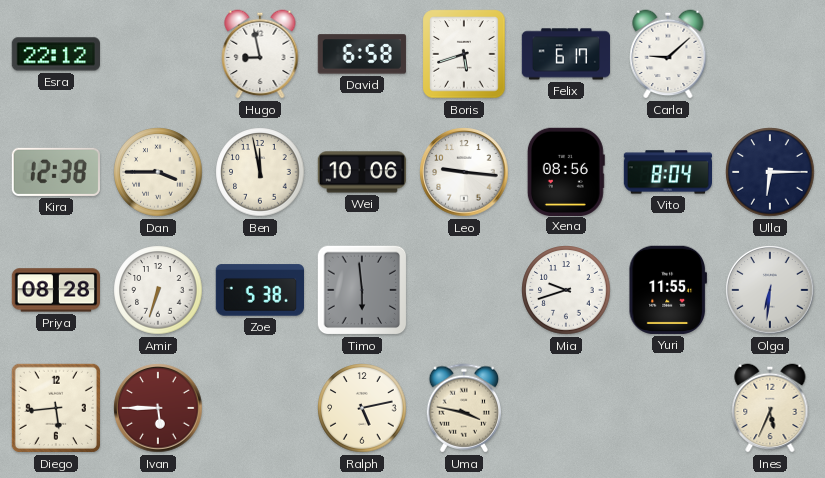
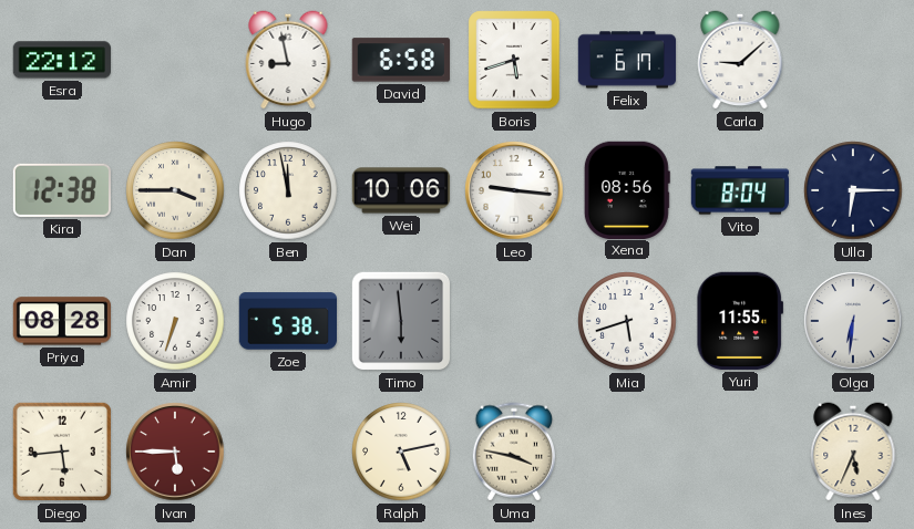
Mia: 9:42 -> 5:42 (627, 321)
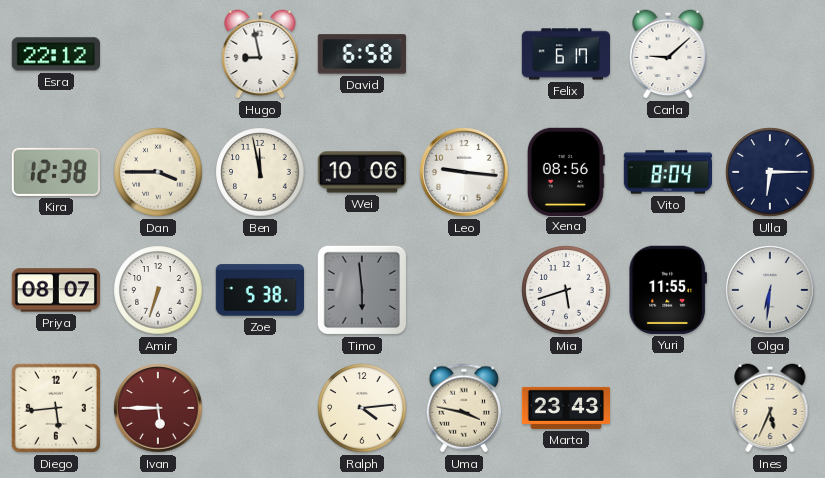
Boris: 5:42 -> none (514, 60)
Priya: 08:28 -> 08:07 (55, 290)
Ralph: 5:13 -> 4:14 (362, 408)
Marta: none -> 23:43 (565, 408)
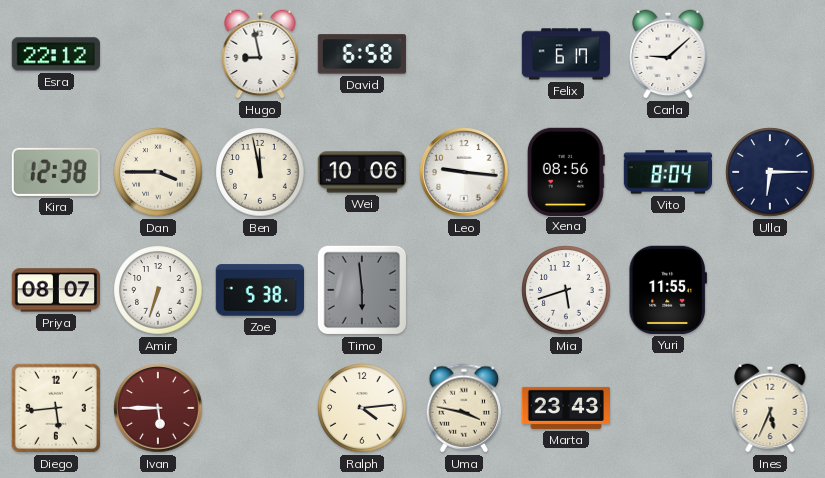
Olga: 6:31 -> none (770, 290)
